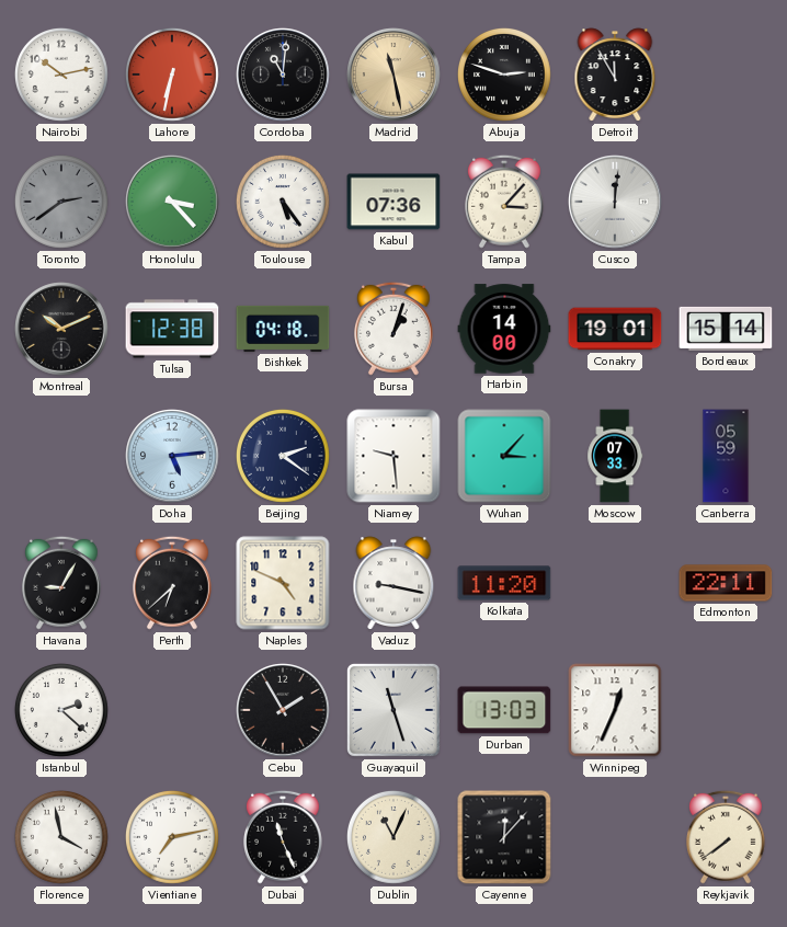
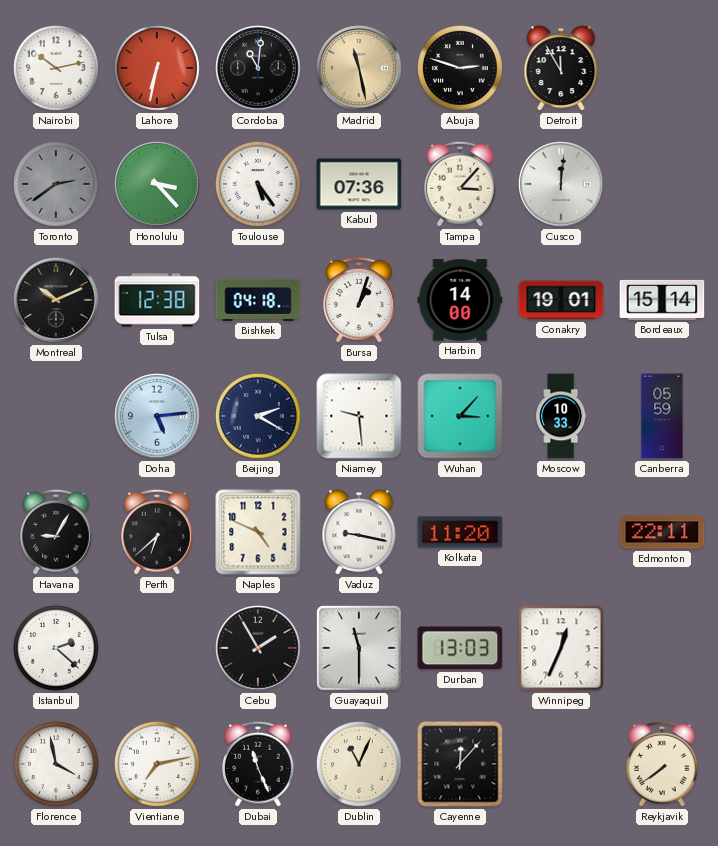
Beijing: 2:21 -> 2:20 (258, 416)
Moscow: 07:33 -> 10:33 (561, 416)
Guayaquil: 11:27 -> 11:30 (359, 648)
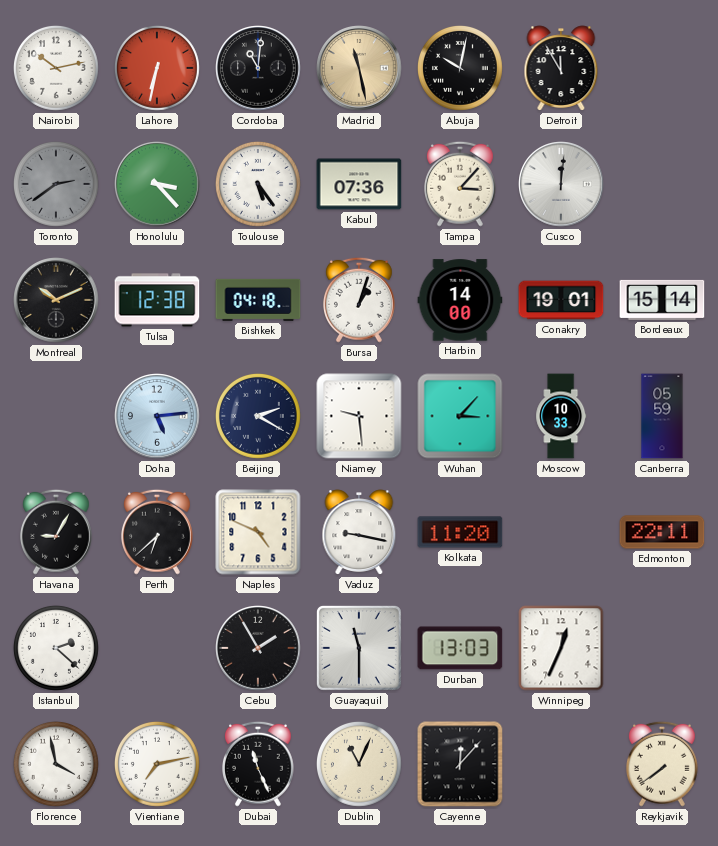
Abuja: 2:48 -> 10:02 (460, 68)
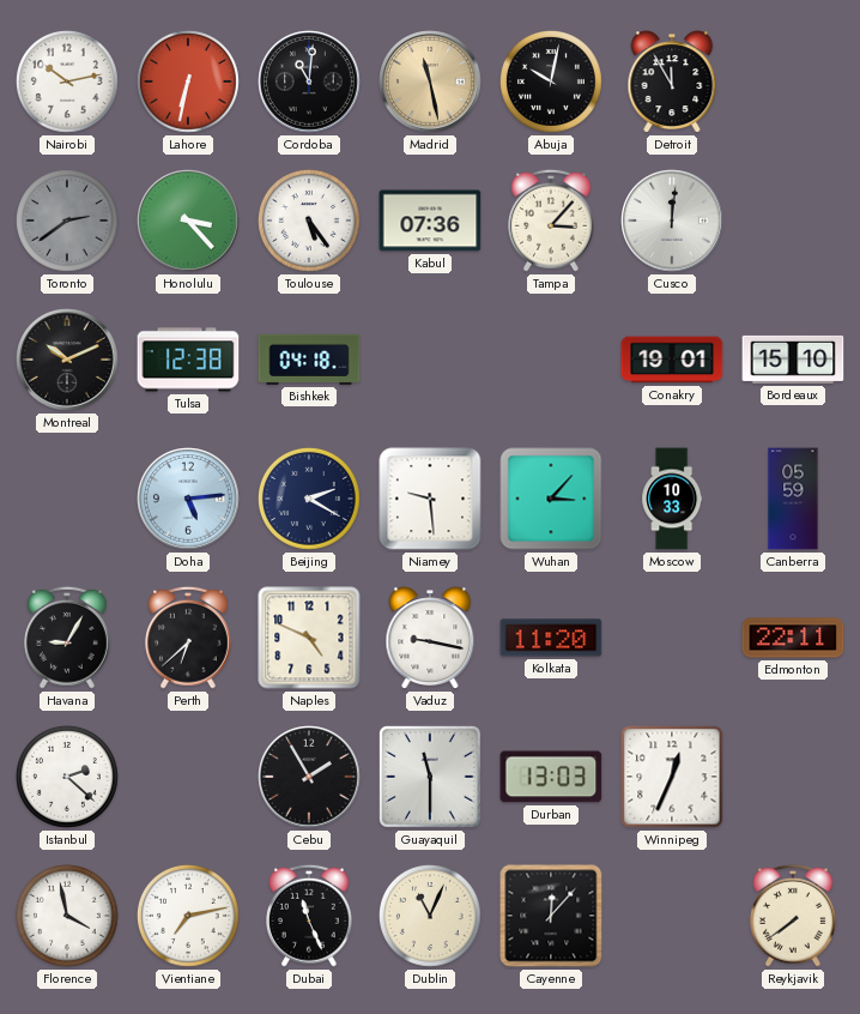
Bursa: 1:03 -> none (359, 300)
Harbin: 14:00 -> none (460, 300)
Bordeaux: 15:14 -> 15:10 (793, 360)
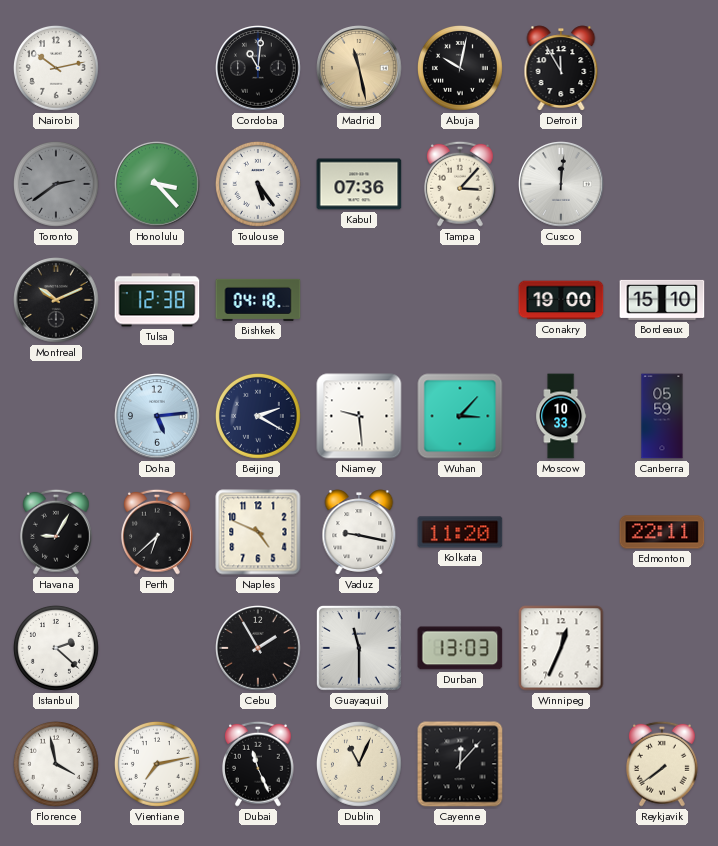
Lahore: 6:32 -> none (188, 82)
Conakry: 19:01 -> 19:00 (561, 300)
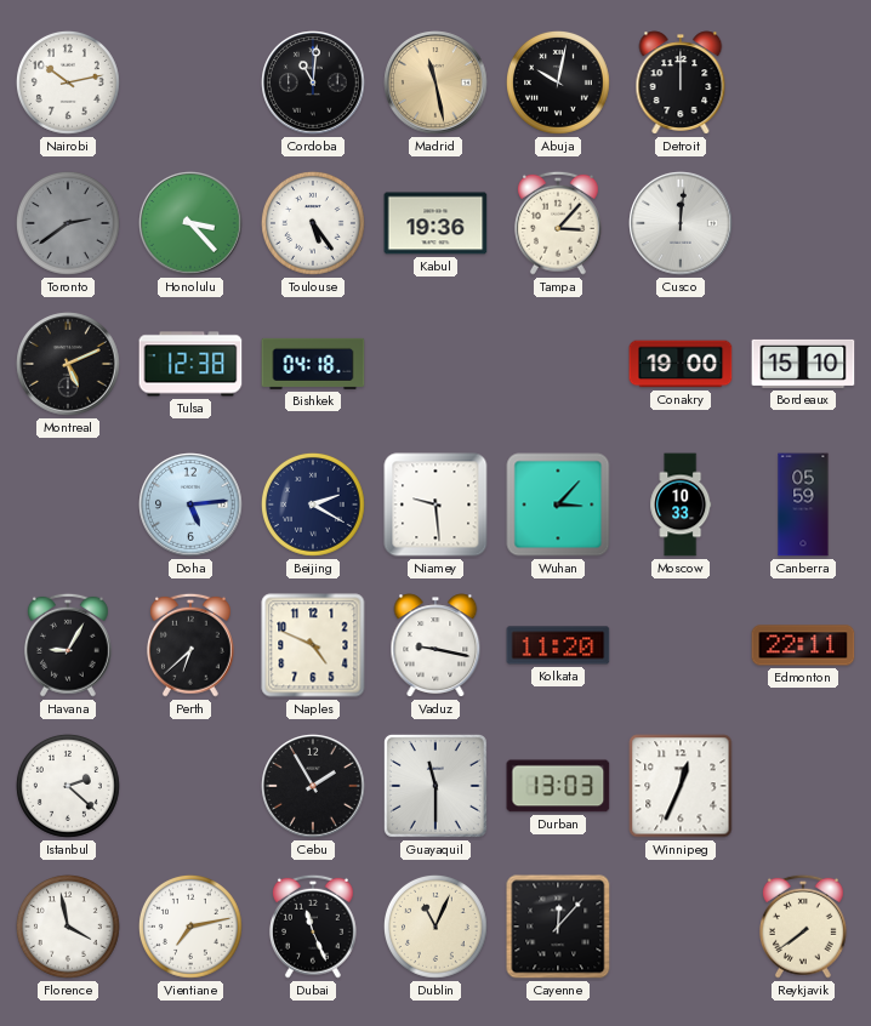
Detroit: 11:55 -> 12:00 (681, 82)
Kabul: 07:36 -> 19:36 (435, 223)
Montreal: 10:11 -> 5:11 (68, 364)
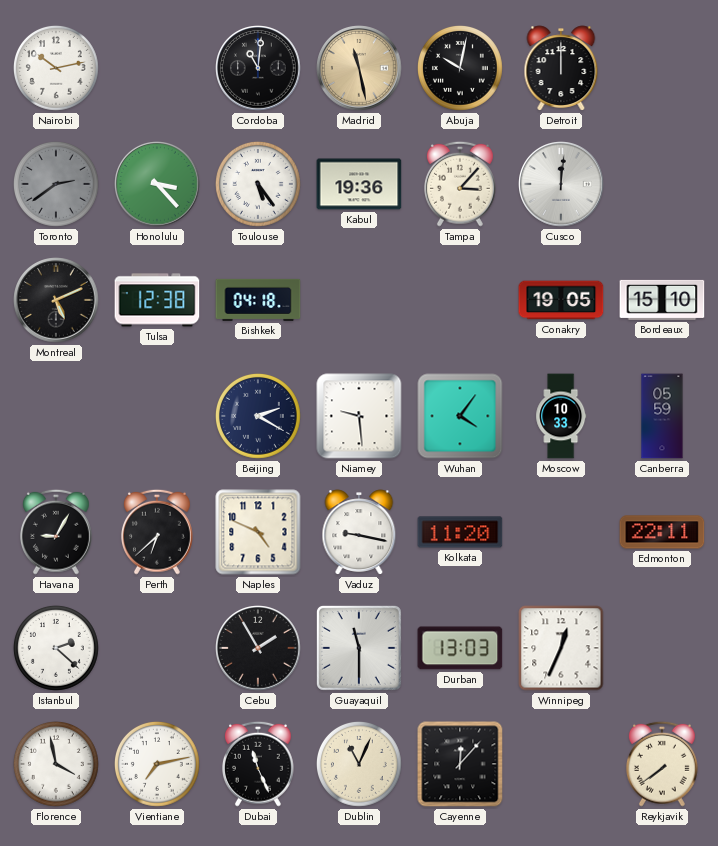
Conakry: 19:00 -> 19:05 (561, 300)
Doha: 5:14 -> none (190, 505)
Wuhan: 3:07 -> 4:06 (460, 416)
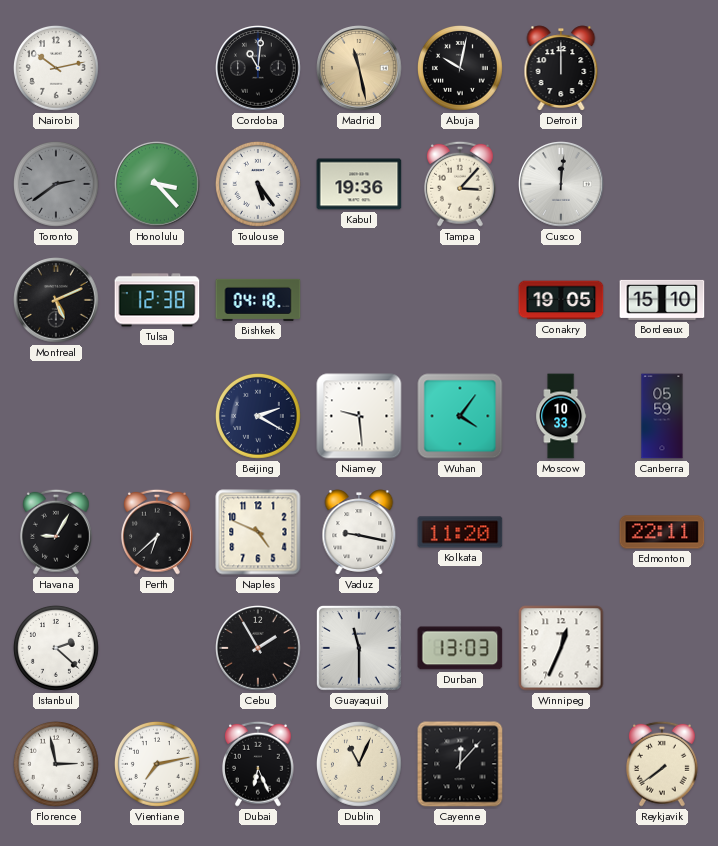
Florence: 3:58 -> 2:58 (56, 764)
Dubai: 11:26 -> 6:26 (258, 764)
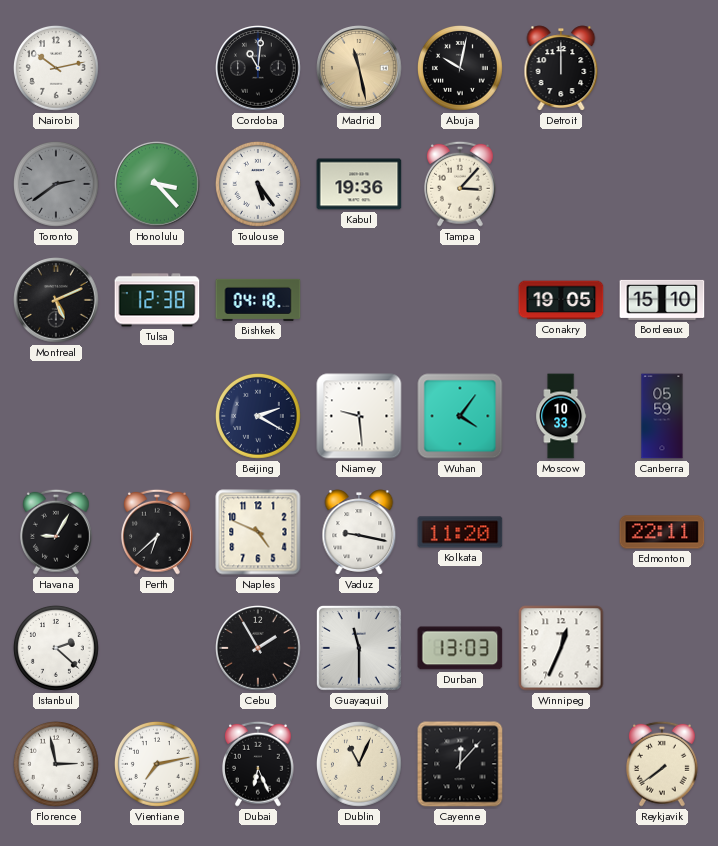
Cusco: 12:01 -> none (561, 184)
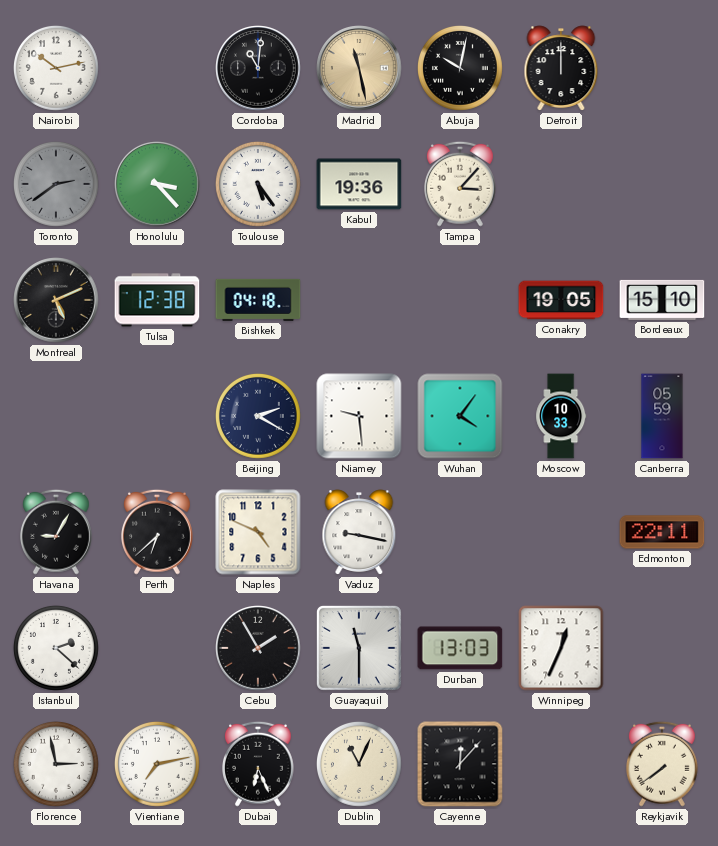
Kolkata: 11:20 -> none (460, 532)
